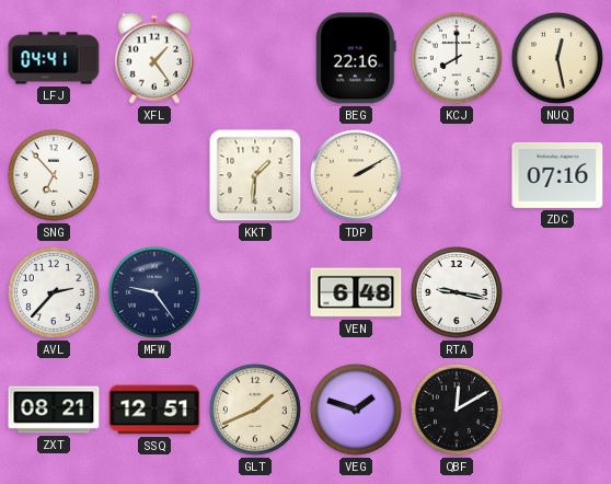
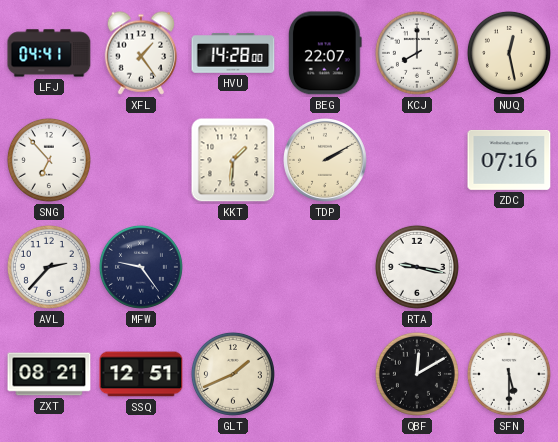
HVU: none -> 14:28 (233, 53)
BEG: 22:16 -> 22:07 (325, 53)
VEN: 6:48 -> none (356, 292)
VEG: 1:48 -> none (356, 410)
SFN: none -> 5:30 (509, 374)
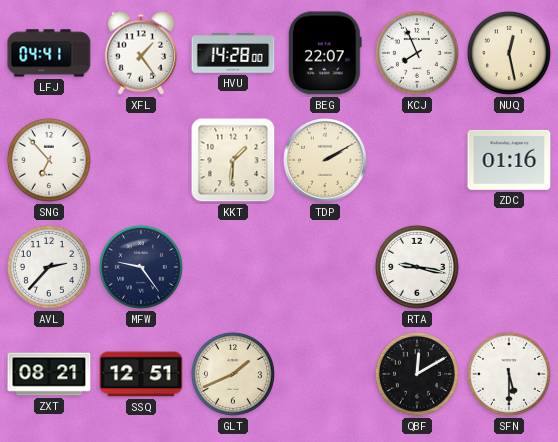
KCJ: 8:00 -> 7:56 (417, 53)
ZDC: 07:16 -> 01:16 (509, 160)
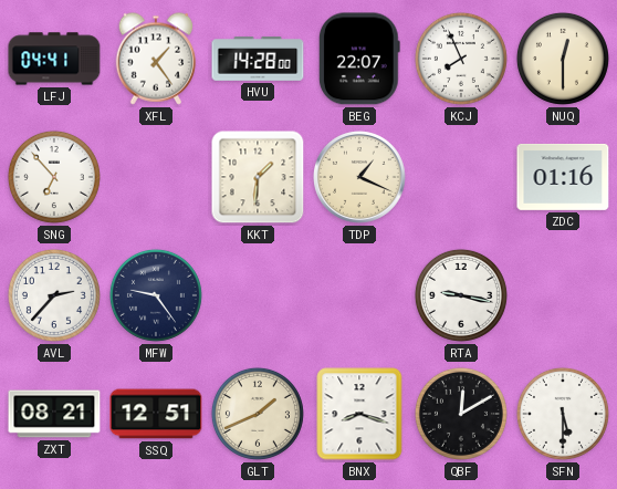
NUQ: 12:28 -> 12:30 (563, 59)
TDP: 2:10 -> 1:19 (360, 178)
BNX: none -> 8:18 (359, 414)
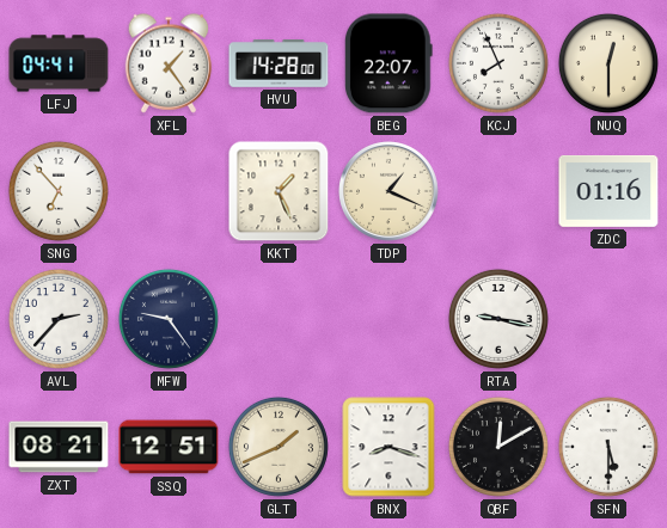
KKT: 1:31 -> 1:26 (279, 191)
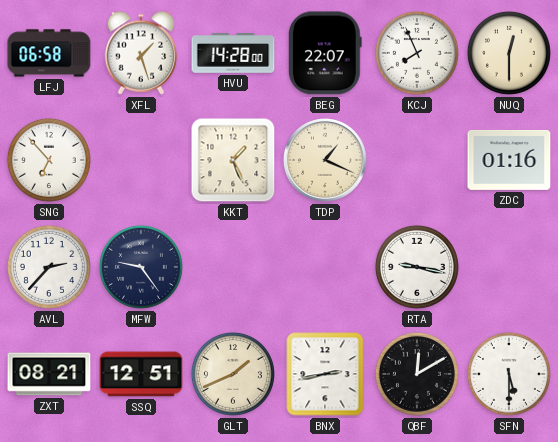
LFJ: 04:41 -> 06:58 (49, 53)
XFL: 1:24 -> 1:27 (141, 53)
BNX: 8:18 -> 2:43 (325, 374)
